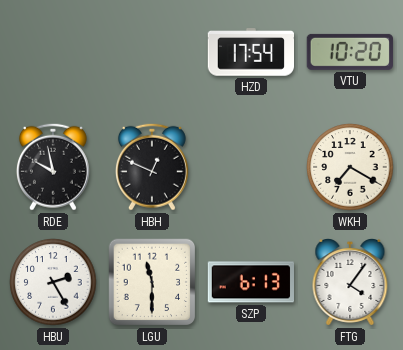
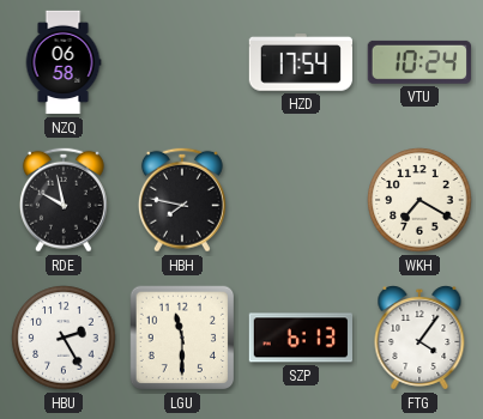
NZQ: none -> 06:58 (64, 62)
VTU: 10:20 -> 10:24 (419, 62)
HBH: 12:49 -> 7:47 (182, 200)
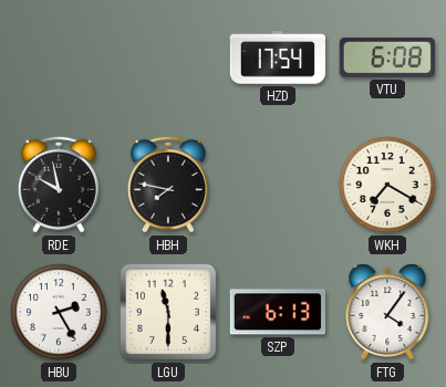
NZQ: 06:58 -> none (64, 62)
VTU: 10:24 -> 6:08 (387, 57)
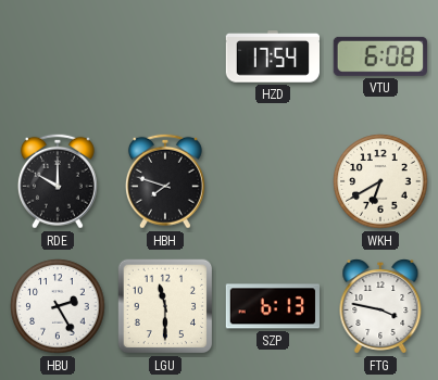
RDE: 9:58 -> 10:00 (58, 181)
HBH: 7:47 -> 7:48 (165, 181)
WKH: 7:20 -> 6:40 (380, 181)
FTG: 4:06 -> 3:47 (380, 307)
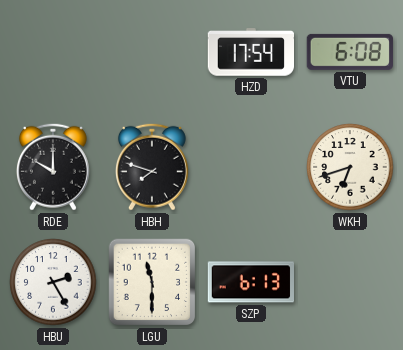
WKH: 6:40 -> 6:42 (350, 167)
FTG: 3:47 -> none (380, 307)
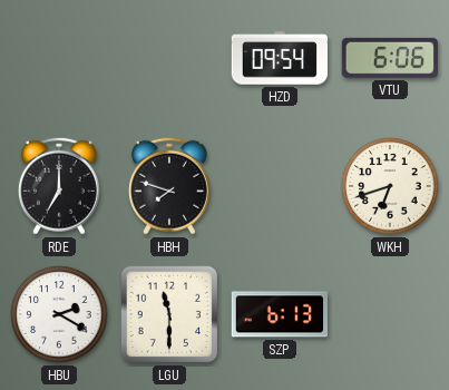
HZD: 17:54 -> 09:54 (279, 58)
VTU: 6:08 -> 6:06 (390, 58)
RDE: 10:00 -> 7:00 (59, 186)
HBU: 2:25 -> 2:20 (59, 314)
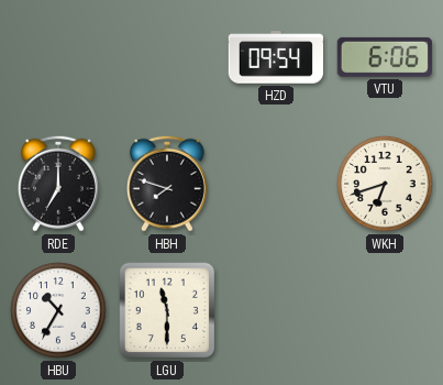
HBU: 2:20 -> 10:35 (58, 310)
SZP: 6:13 -> none (279, 314)
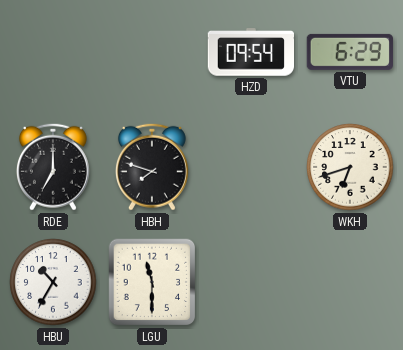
VTU: 6:06 -> 6:29 (350, 52)
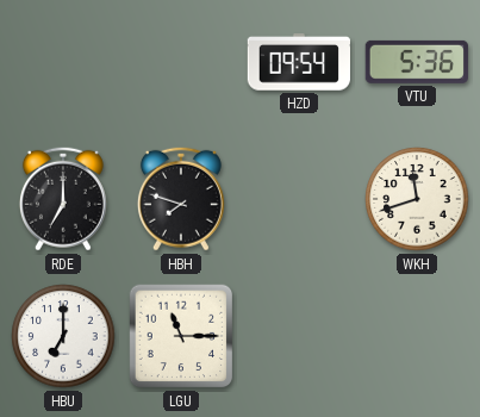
VTU: 6:29 -> 5:36 (417, 62)
WKH: 6:42 -> 11:42 (417, 199)
HBU: 10:35 -> 7:00 (63, 336)
LGU: 11:30 -> 11:15 (181, 336)
